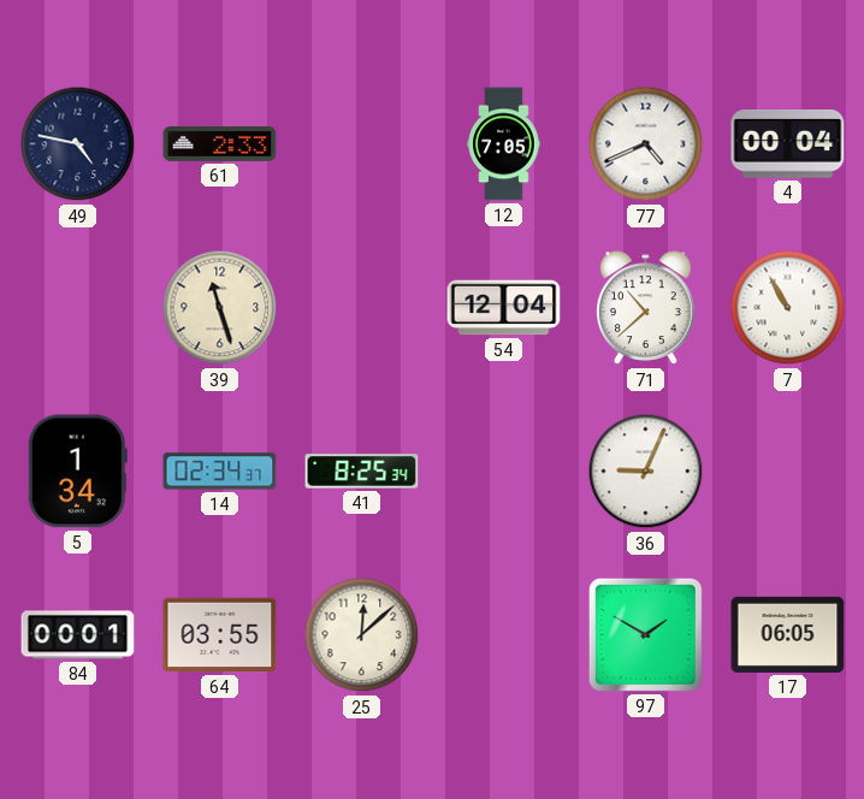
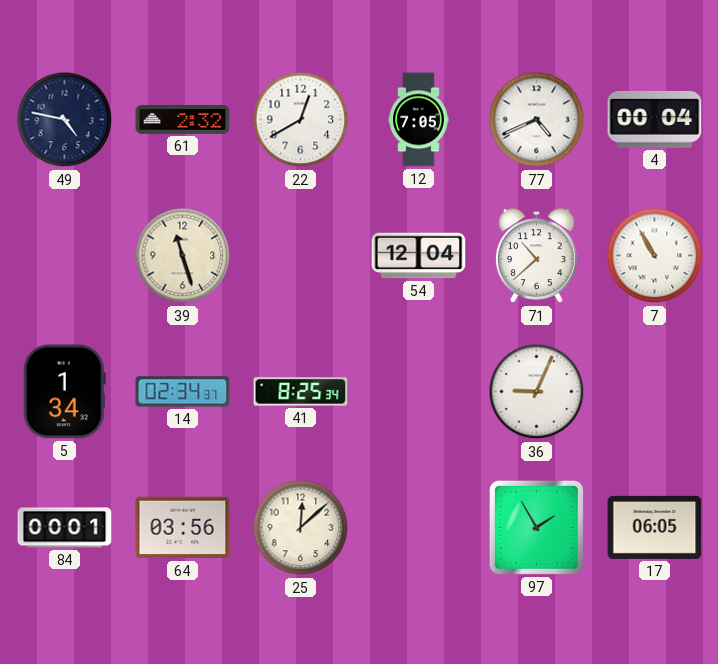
61: 2:33 -> 2:32 (183, 120)
22: none -> 12:40 (301, 120)
64: 03:55 -> 03:56 (183, 528)
97: 1:50 -> 1:55 (536, 527)
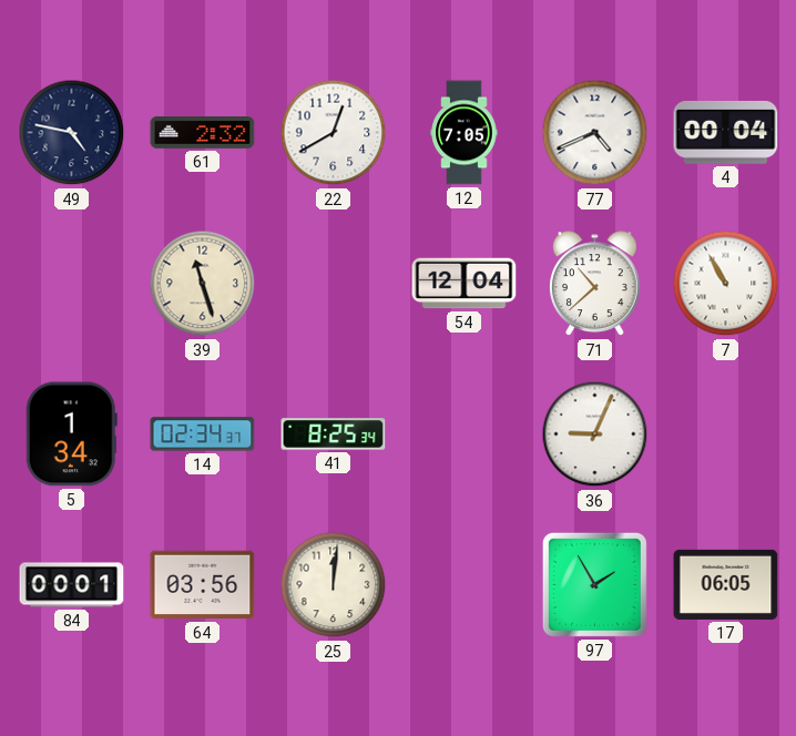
25: 12:08 -> 12:01 (334, 585)
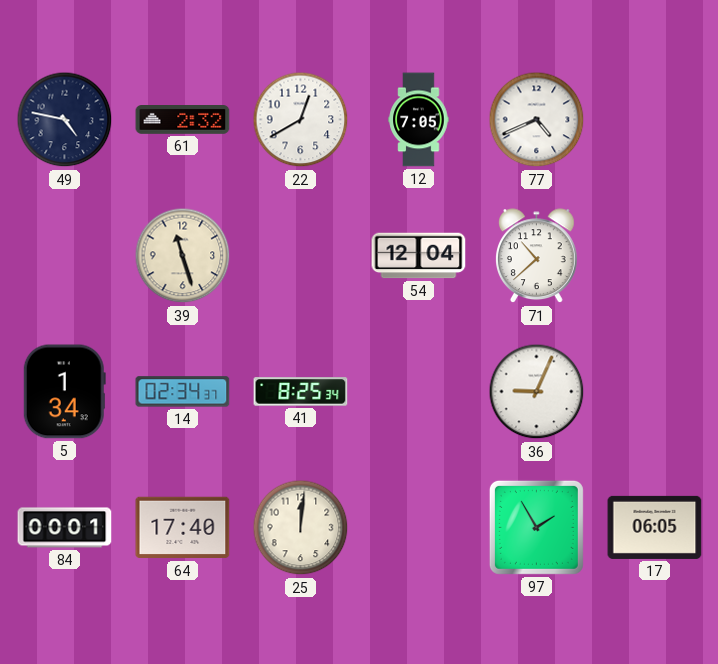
4: 00:04 -> none (726, 133)
7: 10:55 -> none (726, 284)
64: 03:56 -> 17:40 (183, 528)
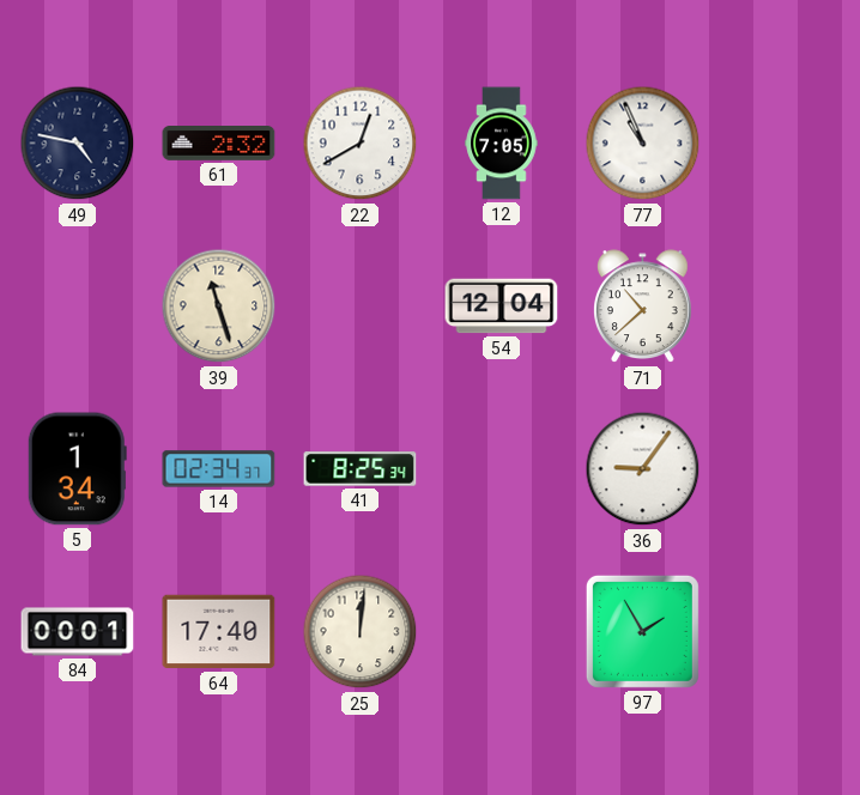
77: 4:41 -> 10:56 (643, 144)
36: 9:04 -> 9:06 (643, 469)
17: 06:05 -> none (655, 527)
